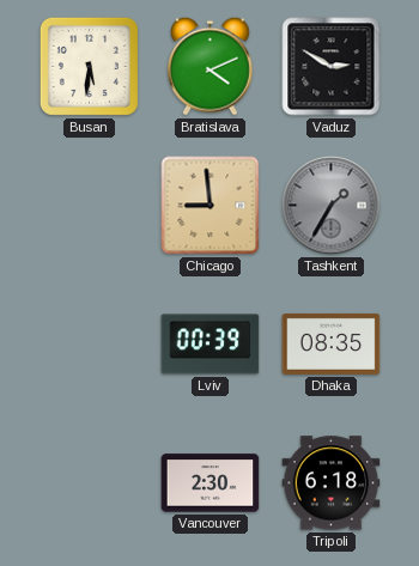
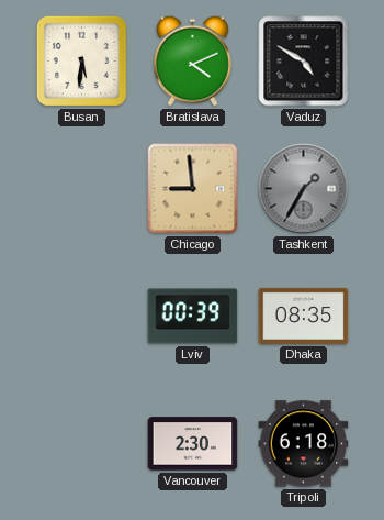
Vaduz: 2:50 -> 4:50 (304, 62)
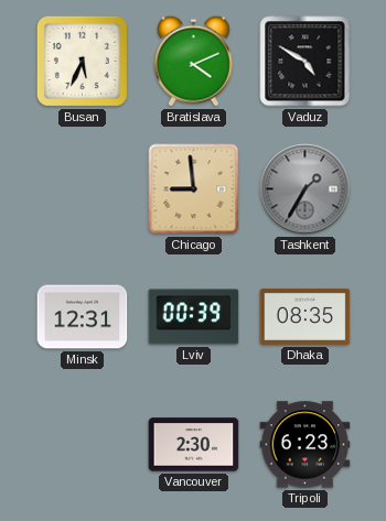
Busan: 5:31 -> 5:34 (82, 61)
Minsk: none -> 12:31 (83, 317)
Tripoli: 6:18 -> 6:23 (305, 445)
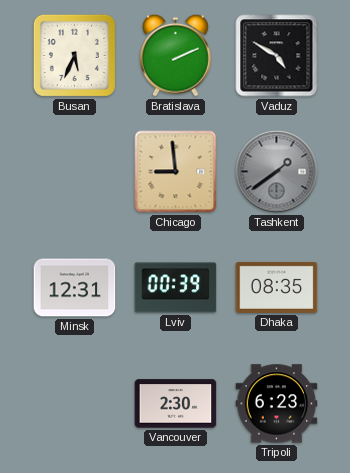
Bratislava: 4:11 -> 2:11 (176, 55)
Tashkent: 1:35 -> 1:39 (277, 172)
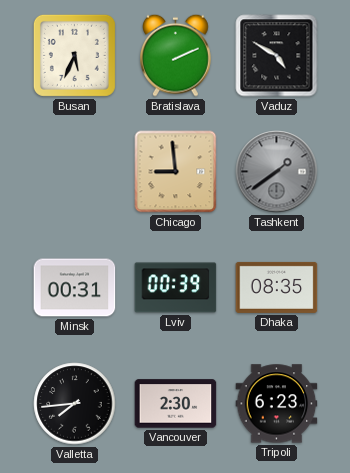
Minsk: 12:31 -> 00:31 (75, 288)
Valletta: none -> 7:44 (75, 404)
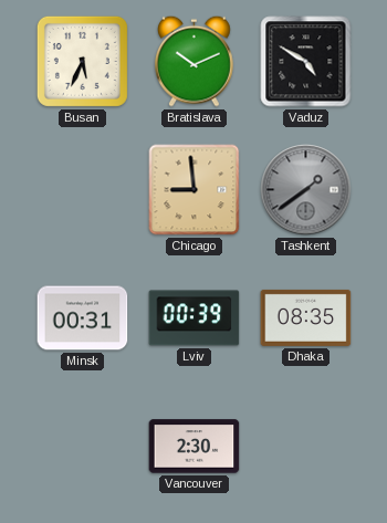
Bratislava: 2:11 -> 10:11 (195, 61)
Valletta: 7:44 -> none (75, 404)
Tripoli: 6:23 -> none (277, 404)
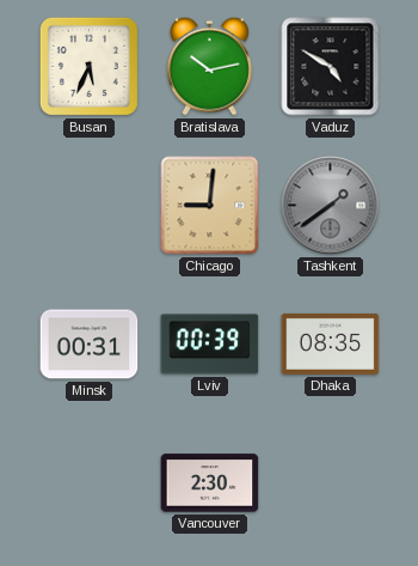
Bratislava: 10:11 -> 10:13 (210, 66)
Chicago: 8:59 -> 9:01 (210, 206)
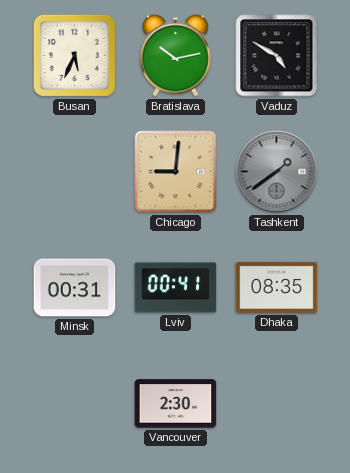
Lviv: 00:39 -> 00:41 (176, 288)
